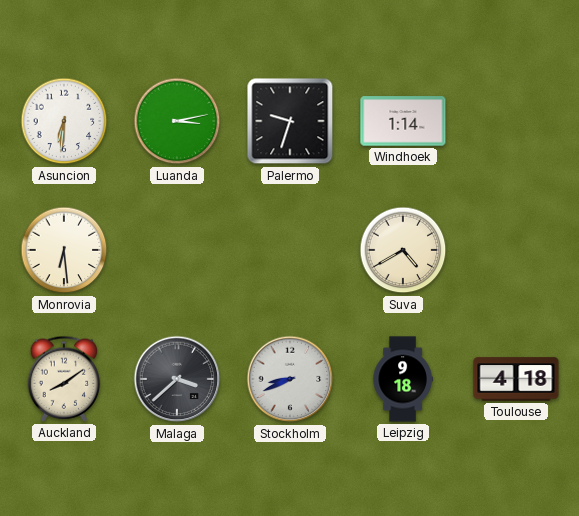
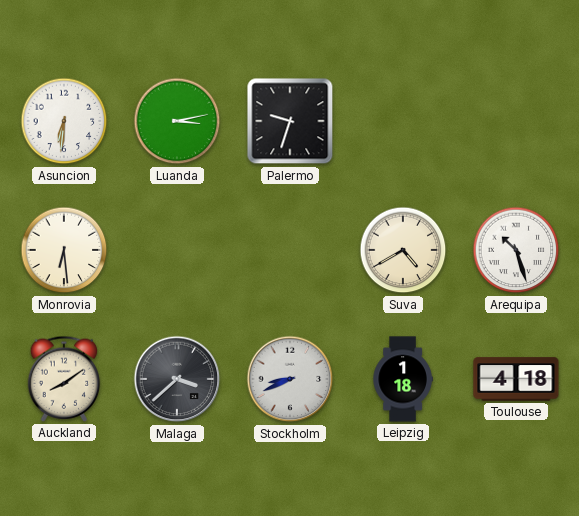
Windhoek: 1:14 -> none (403, 121)
Arequipa: none -> 10:27 (516, 250)
Leipzig: 9:18 -> 1:18 (403, 379)
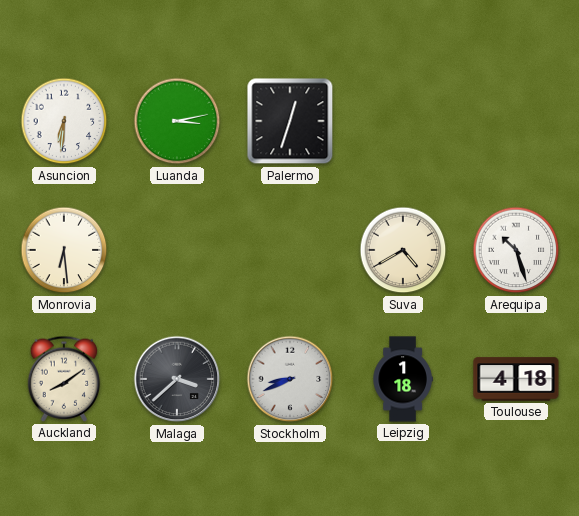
Palermo: 9:33 -> 12:33 (290, 121)
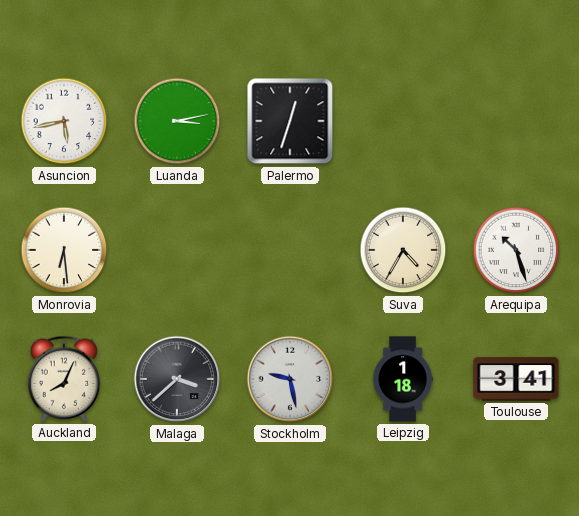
Asuncion: 6:31 -> 5:43 (64, 121)
Suva: 4:40 -> 4:35 (403, 250)
Auckland: 8:09 -> 8:04 (64, 379)
Stockholm: 8:41 -> 9:28 (290, 379)
Toulouse: 4:18 -> 3:41 (516, 379)
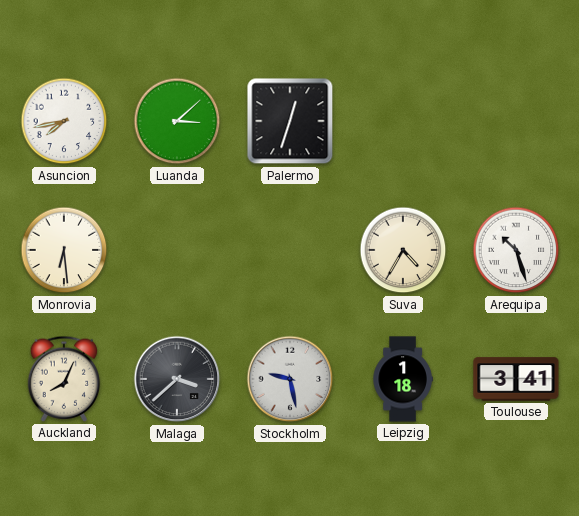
Asuncion: 5:43 -> 7:43 (64, 121)
Luanda: 3:13 -> 3:08 (177, 121)
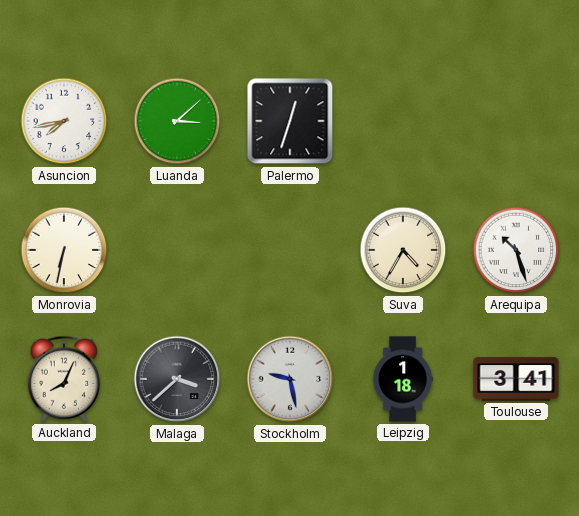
Monrovia: 6:29 -> 6:32 (64, 250)
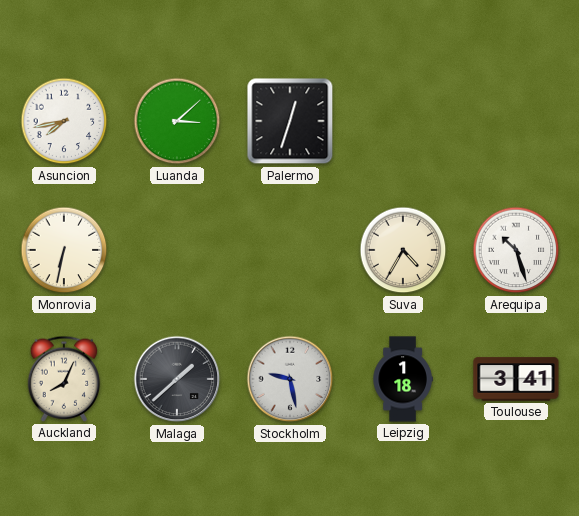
Malaga: 3:38 -> 1:38 (177, 379)
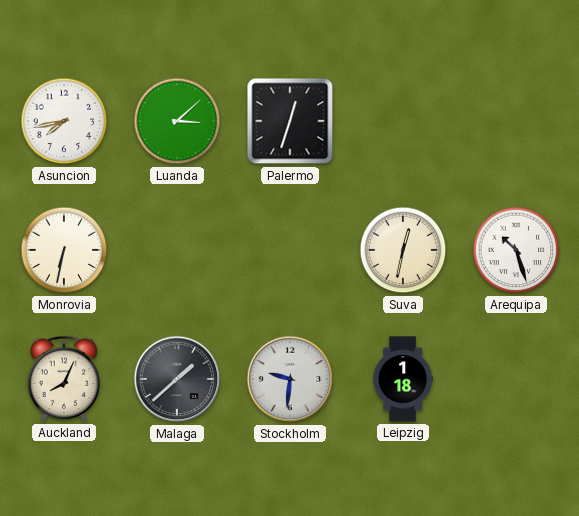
Suva: 4:35 -> 12:32 (403, 250)
Stockholm: 9:28 -> 9:31 (290, 379)
Toulouse: 3:41 -> none (516, 379)
